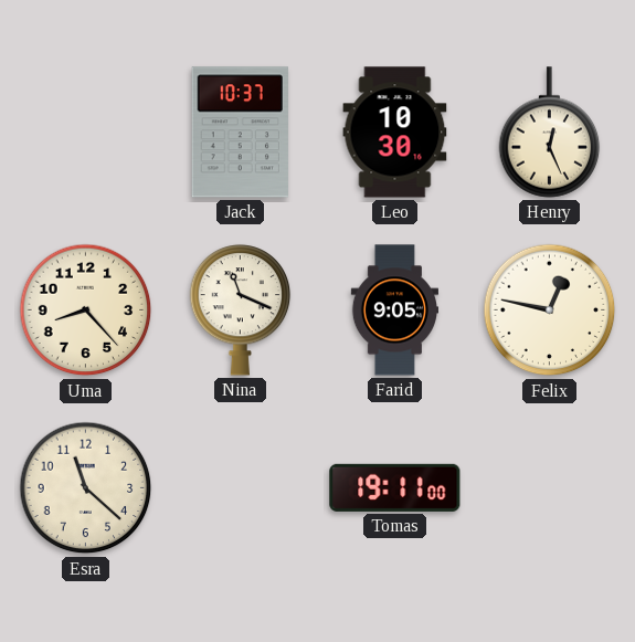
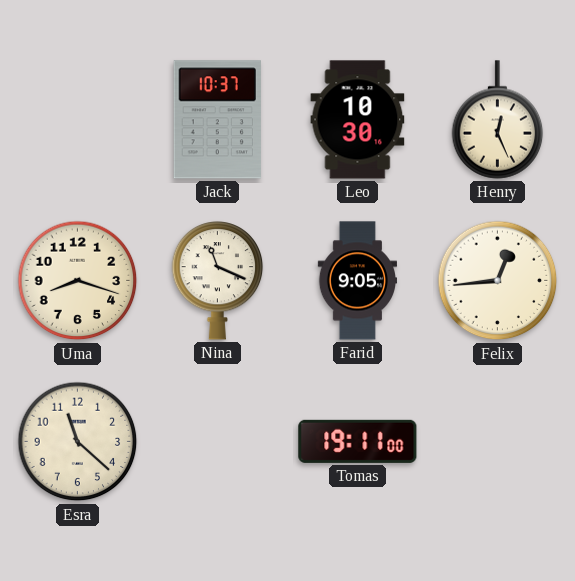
Uma: 8:23 -> 8:18 (78, 281)
Felix: 12:47 -> 12:44 (498, 281)
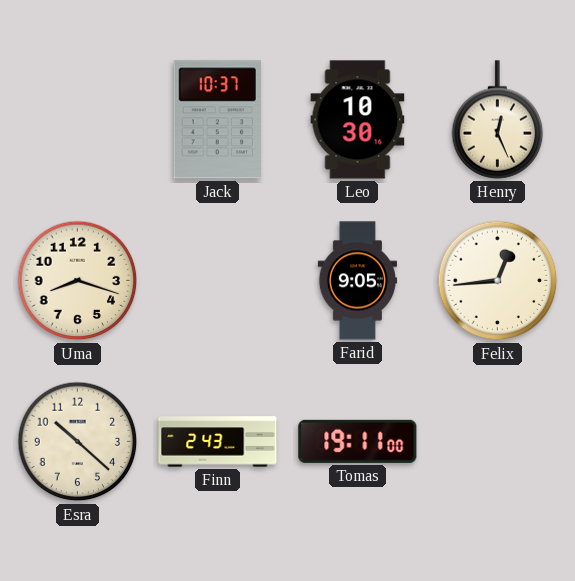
Nina: 11:19 -> none (218, 280)
Esra: 11:22 -> 10:22 (78, 442)
Finn: none -> 2:43 (218, 442)
